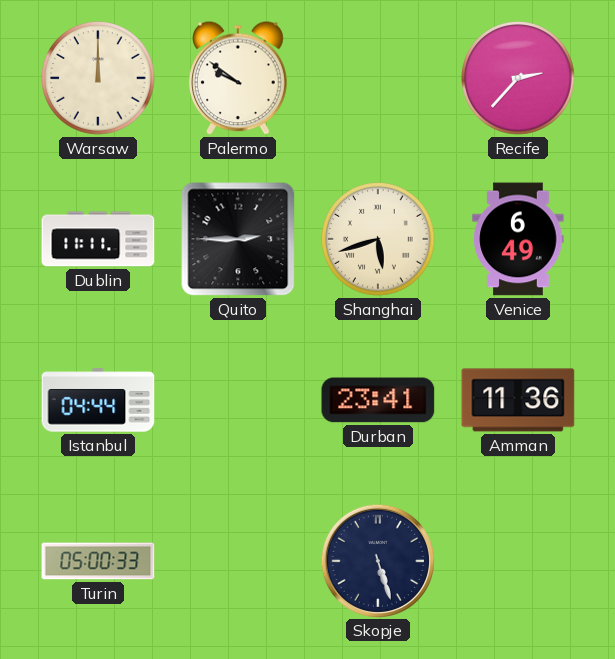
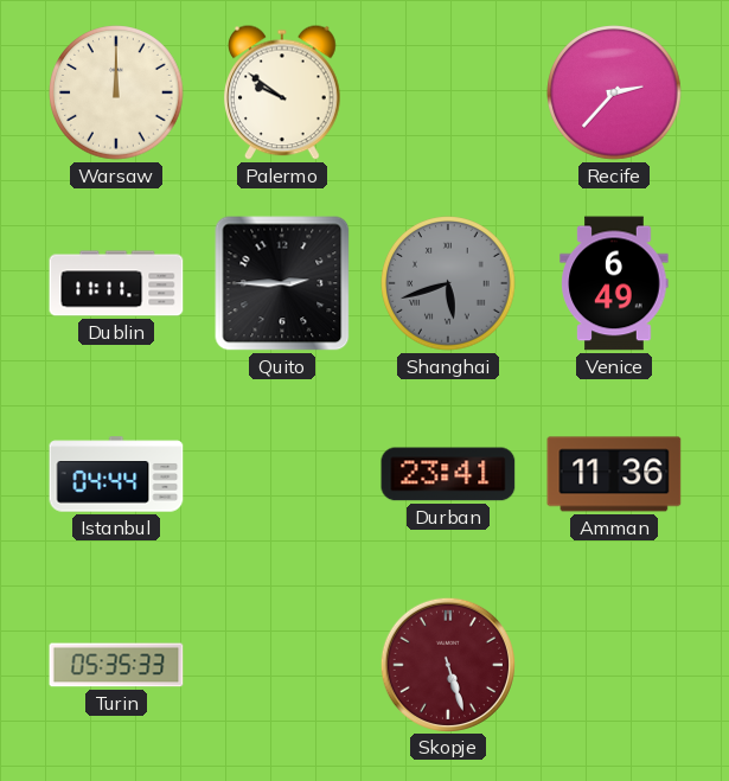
Shanghai dial: cream -> grey (448, 283)
Turin: 05:00 -> 05:35 (116, 665)
Skopje dial: navy -> burgundy (447, 664)
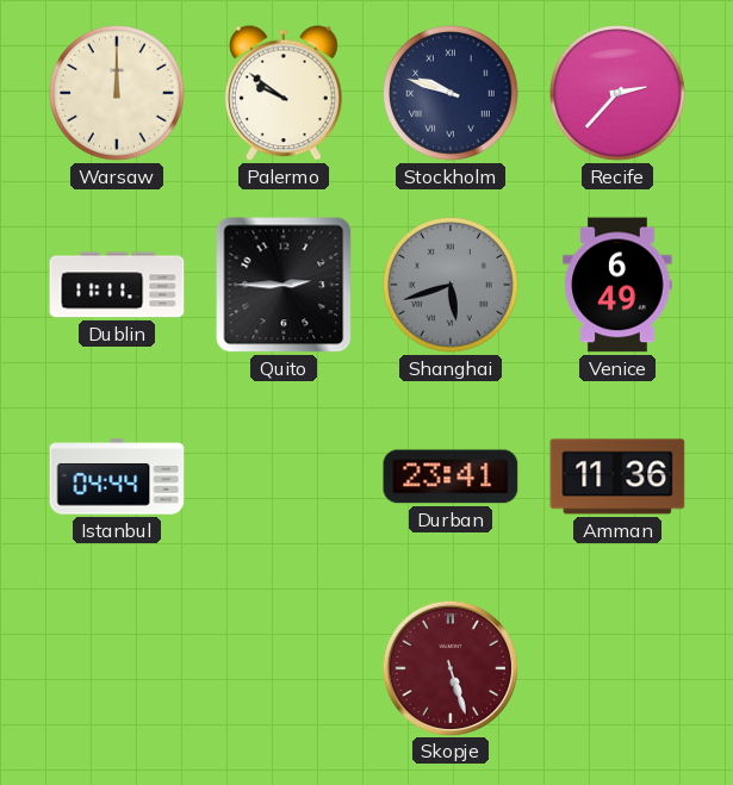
Stockholm: none -> 9:48 (451, 93)
Turin: 05:35 -> none (116, 665)
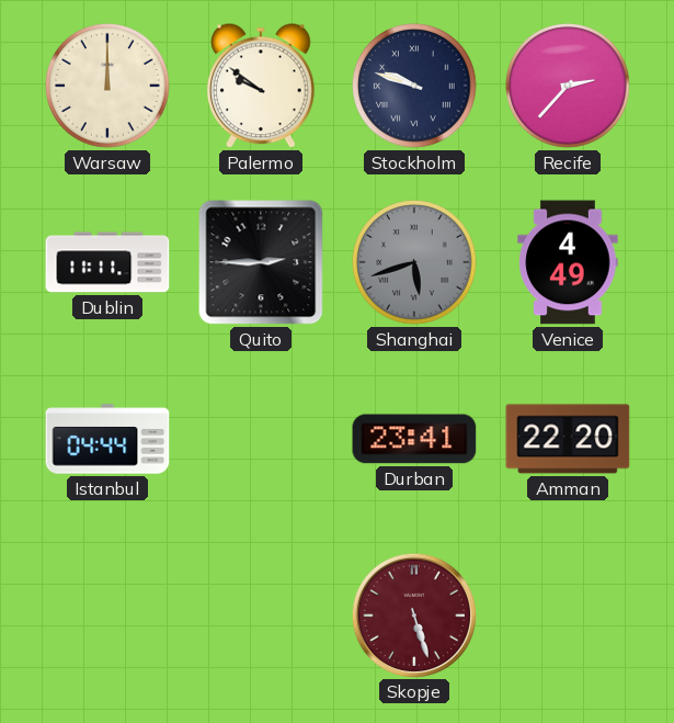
Venice: 6:49 -> 4:49 (568, 262)
Amman: 11:36 -> 22:20 (568, 439)
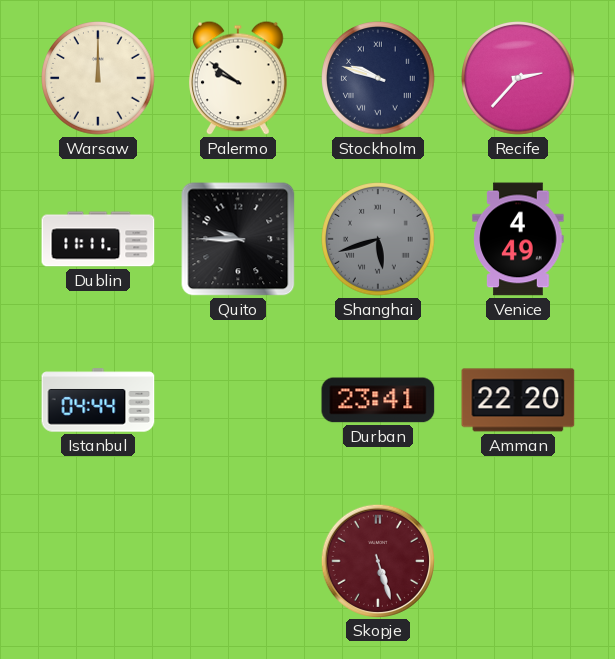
Quito: 2:45 -> 9:45 (238, 239)
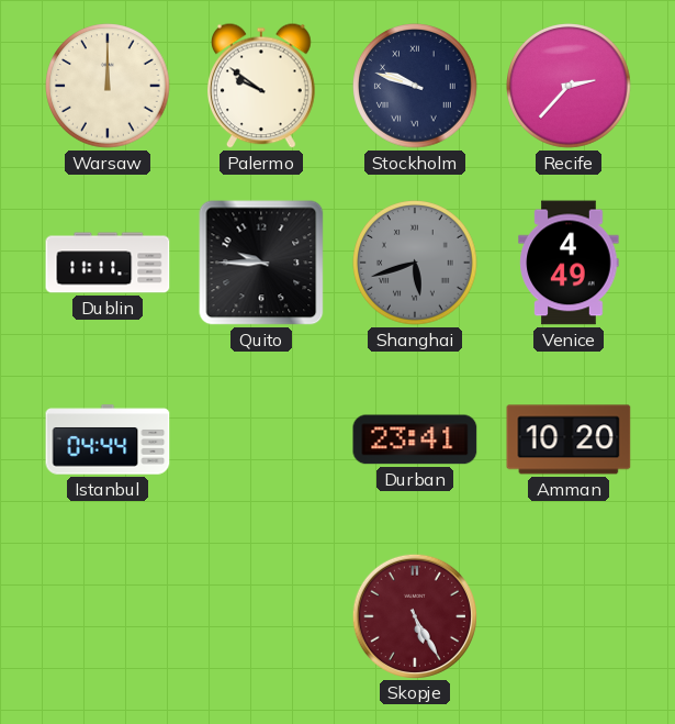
Amman: 22:20 -> 10:20 (569, 439)
Skopje: 5:27 -> 5:25 (414, 615)
